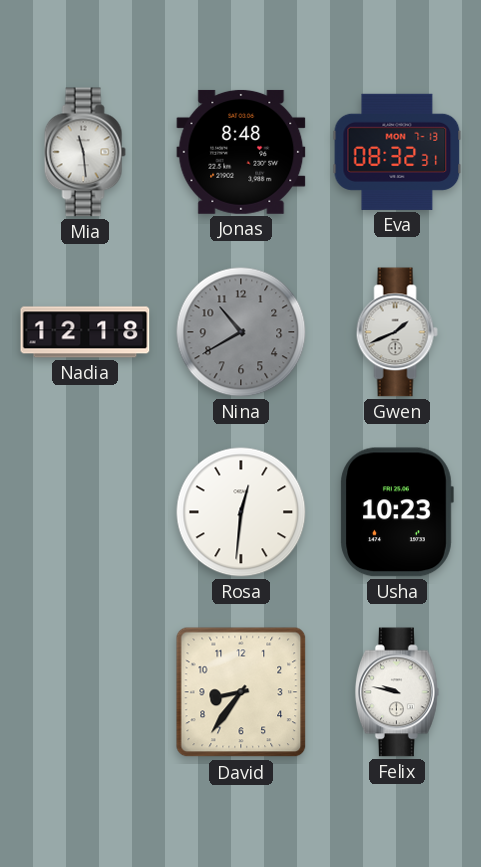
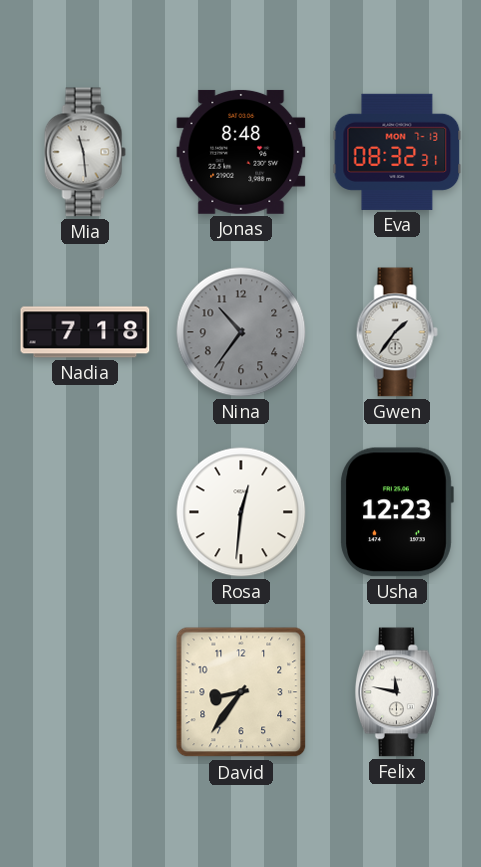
Nadia: 12:18 -> 7:18 (85, 332)
Nina: 10:40 -> 10:36 (241, 332)
Gwen: 1:41 -> 1:36 (397, 332)
Usha: 10:23 -> 12:23 (397, 512)
Felix: 9:47 -> 11:47 (397, 692)
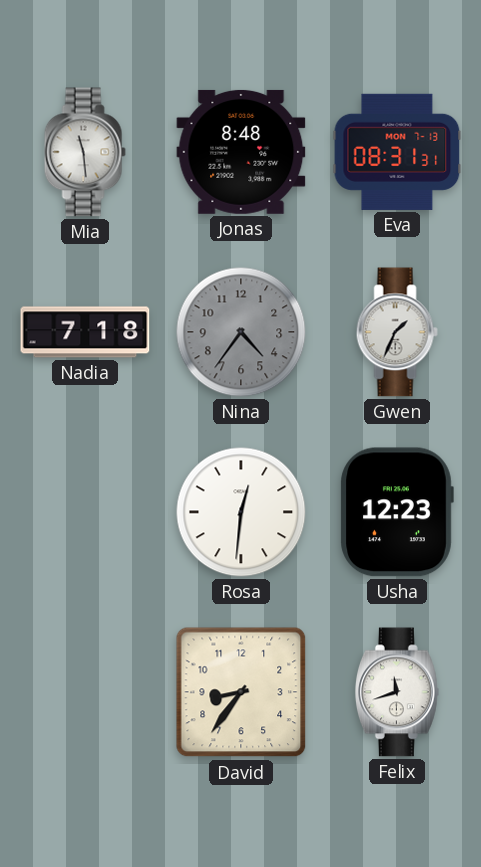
Eva: 08:32 -> 08:31 (397, 152)
Nina: 10:36 -> 4:36 (241, 332)
Gwen: 1:36 -> 1:34 (397, 332)
Felix: 11:47 -> 11:42 (397, 692)
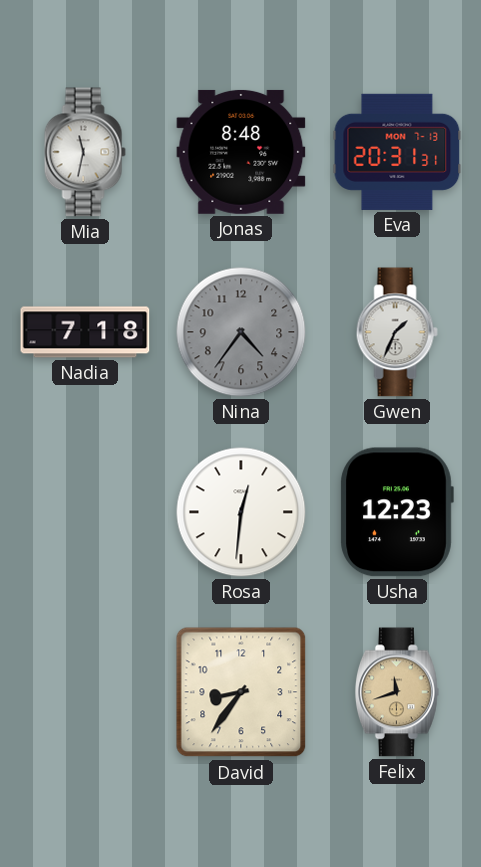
Mia: 11:29 -> 11:32 (85, 152)
Eva: 08:31 -> 20:31 (397, 152)
Felix dial: white -> champagne (397, 692)
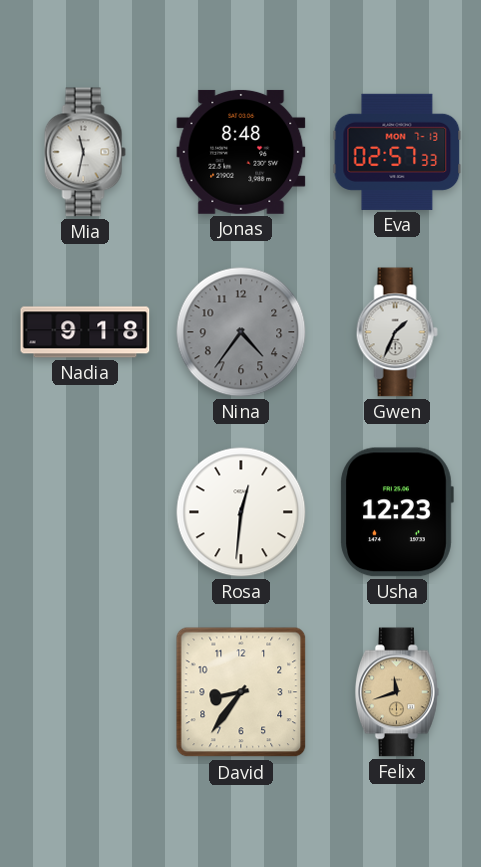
Eva: 20:31 -> 02:57 (397, 152)
Nadia: 7:18 -> 9:18 (85, 332)
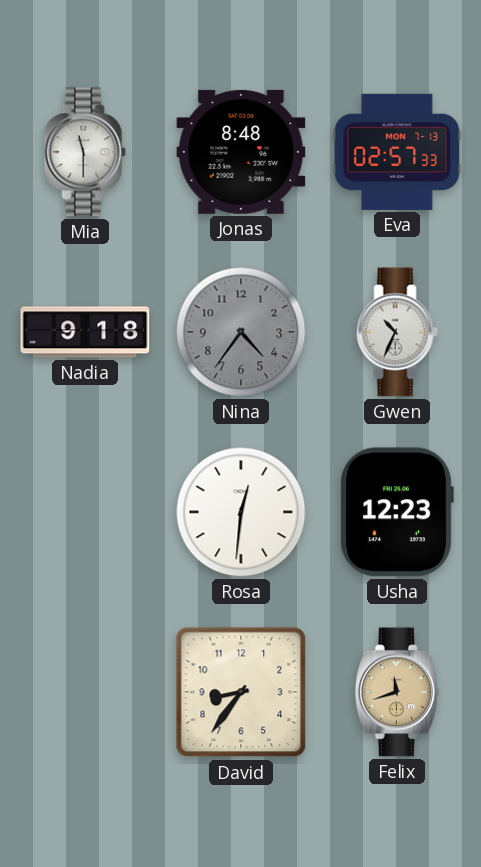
Mia: 11:32 -> 11:30 (85, 152)
Gwen: 1:34 -> 10:34 (397, 332)
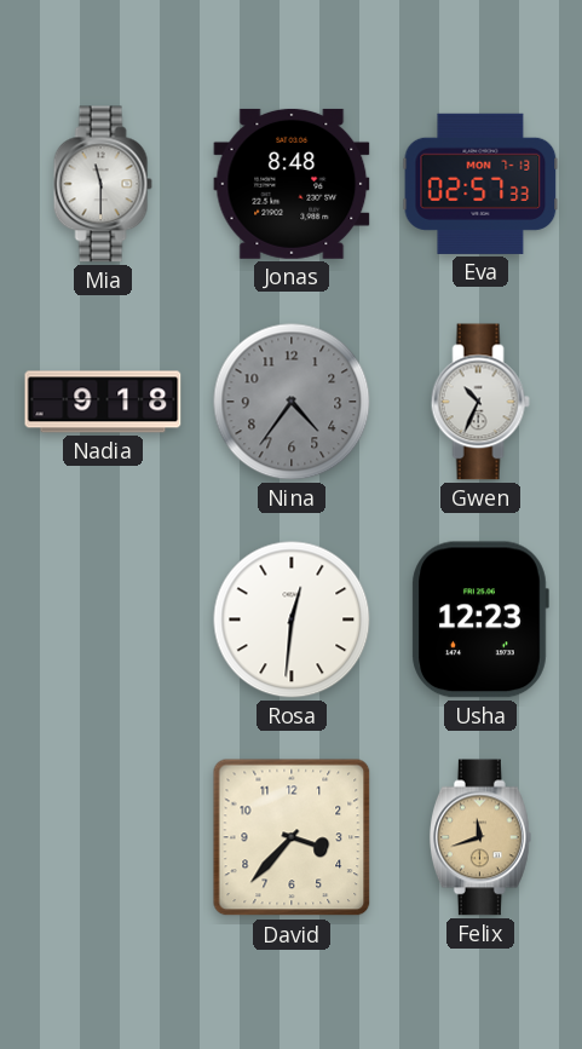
David: 8:36 -> 3:37 (292, 837)
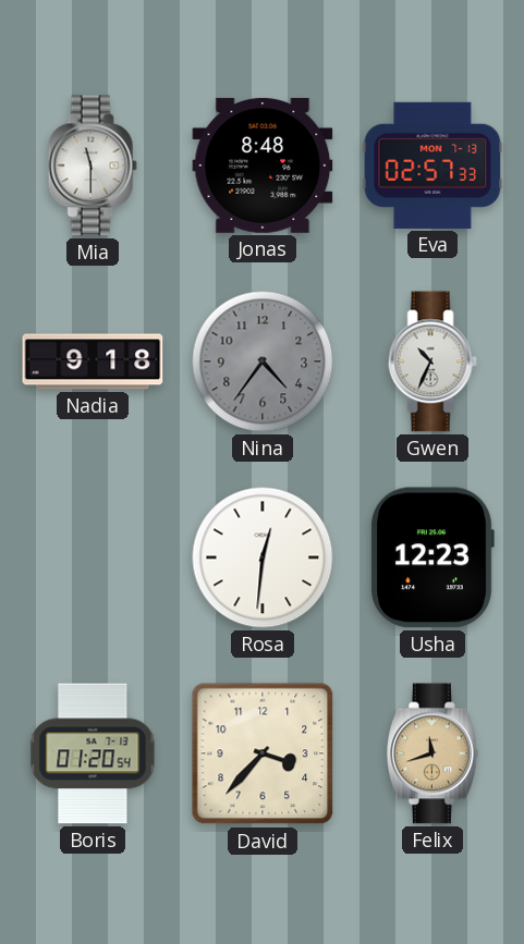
Boris: none -> 01:20 (93, 753)
